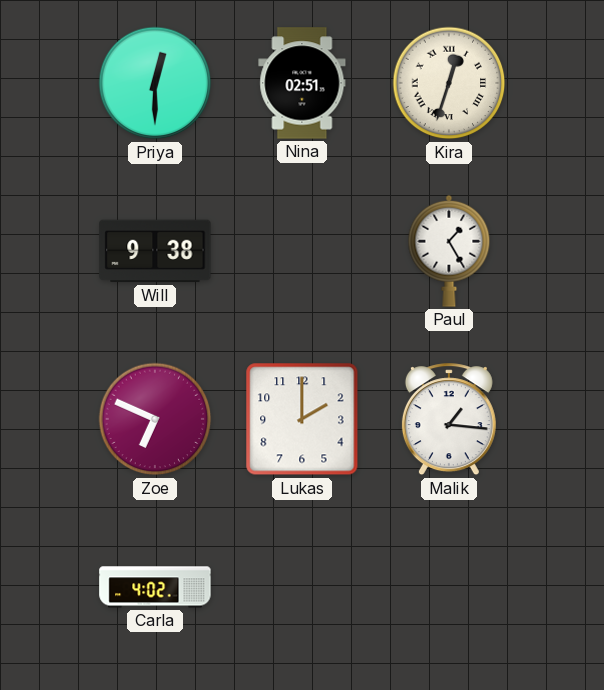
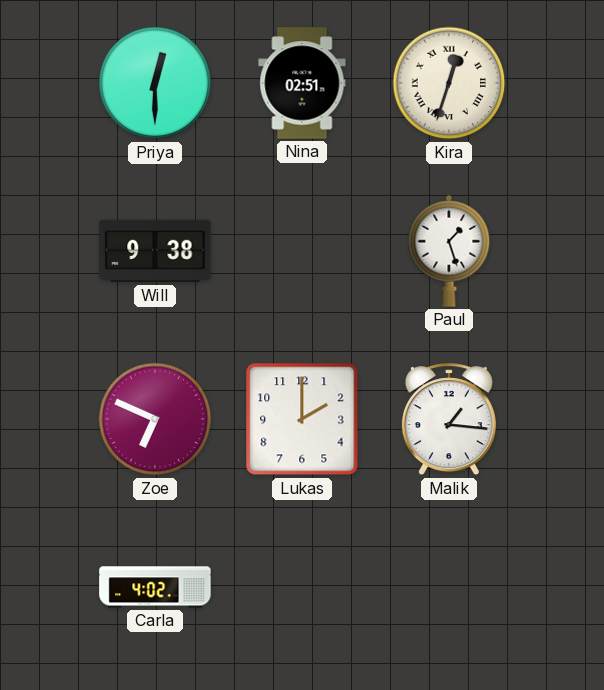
Paul: 1:25 -> 1:27 (449, 251)
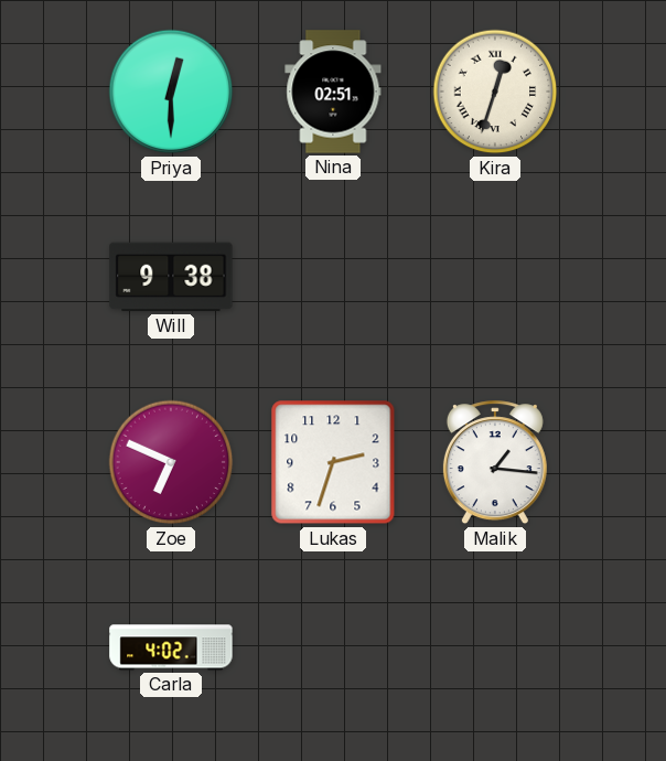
Paul: 1:27 -> none (449, 251)
Lukas: 2:00 -> 2:33 (333, 462)
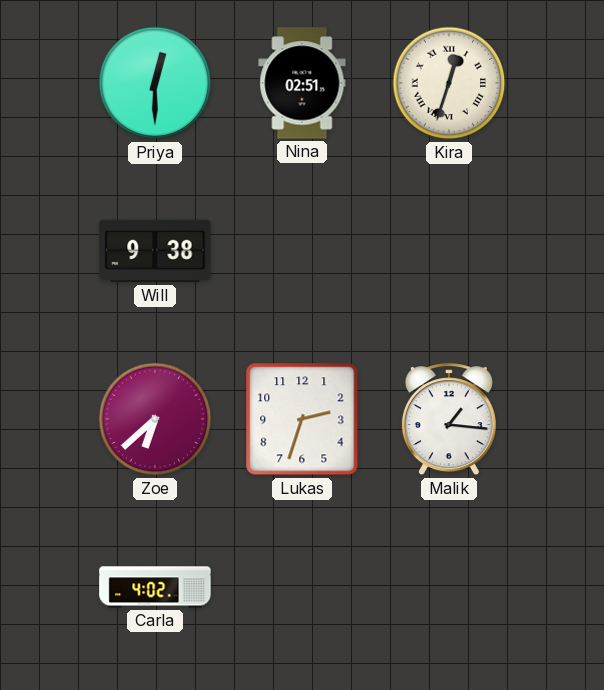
Zoe: 6:49 -> 6:38 (155, 419)
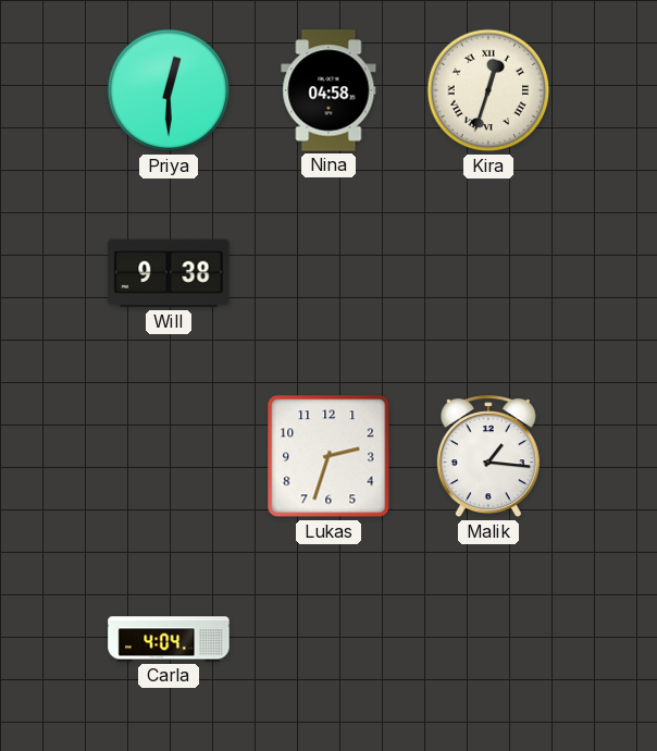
Nina: 02:51 -> 04:58 (328, 90)
Zoe: 6:38 -> none (155, 419)
Carla: 4:02 -> 4:04 (169, 639)
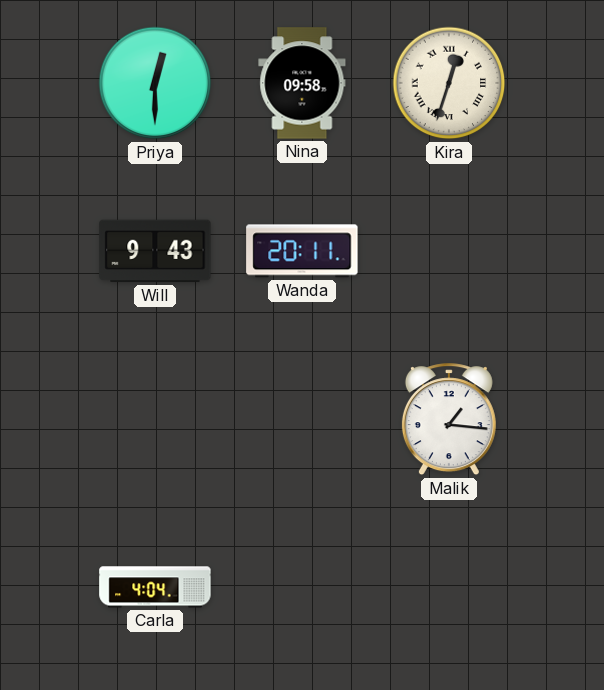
Nina: 04:58 -> 09:58 (302, 83)
Will: 9:38 -> 9:43 (155, 251)
Wanda: none -> 20:11 (302, 251)
Lukas: 2:33 -> none (328, 456)
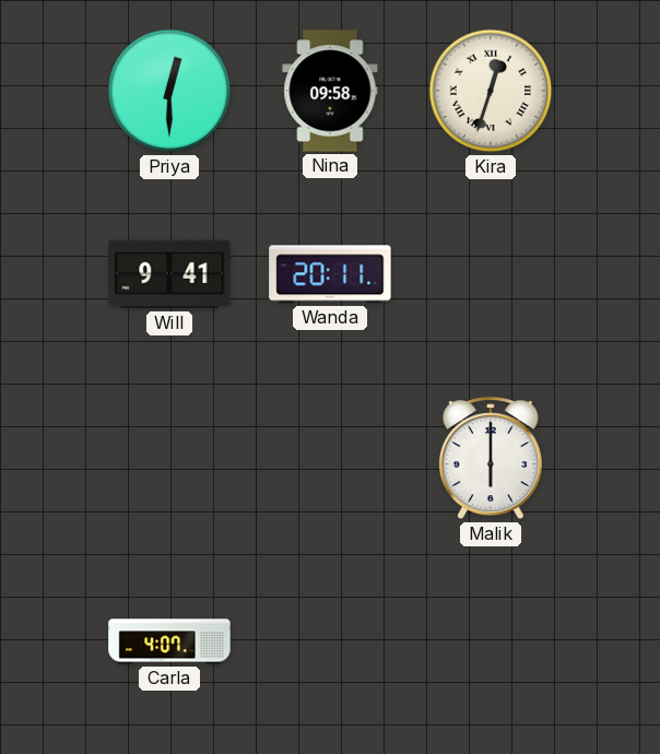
Will: 9:43 -> 9:41 (169, 274)
Malik: 1:16 -> 6:00 (491, 459)
Carla: 4:04 -> 4:07 (169, 641)
